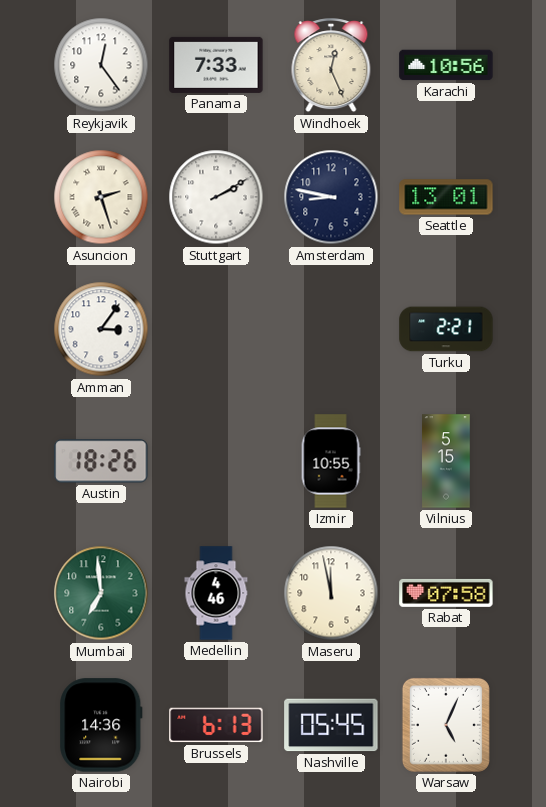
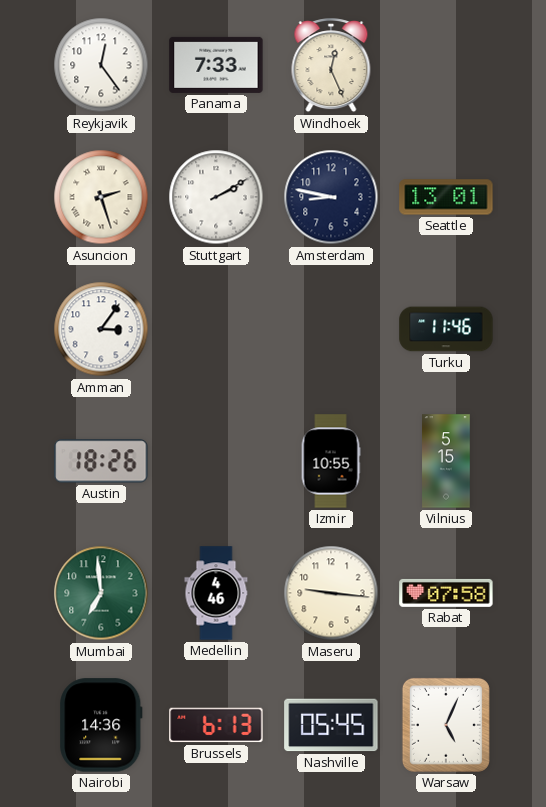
Karachi: 10:56 -> none (446, 65)
Turku: 2:21 -> 11:46 (446, 329)
Maseru: 11:58 -> 9:16 (331, 593)
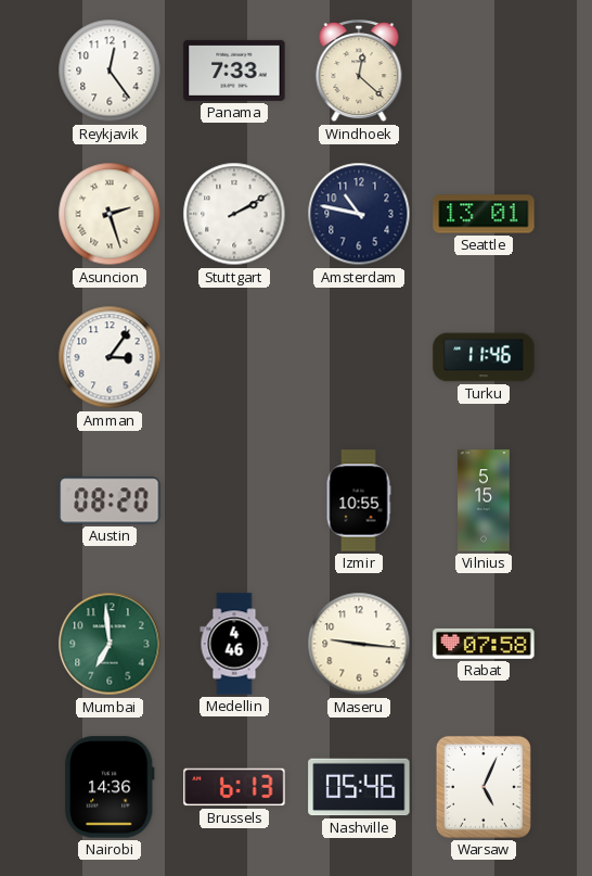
Windhoek: 12:26 -> 12:22 (359, 72)
Amsterdam: 8:47 -> 10:47 (359, 214)
Austin: 18:26 -> 08:20 (110, 500)
Nashville: 05:45 -> 05:46 (359, 787)
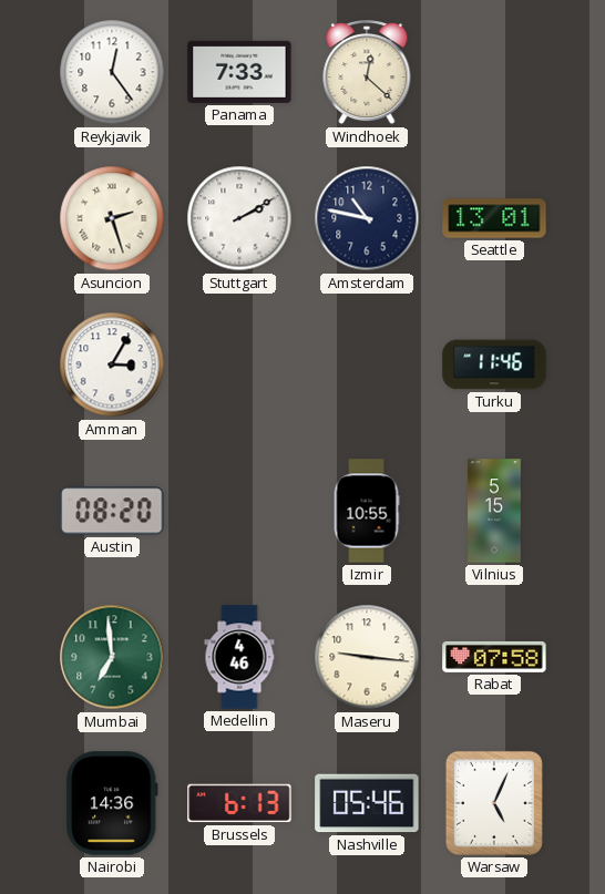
Amman: 3:06 -> 3:05 (112, 364)
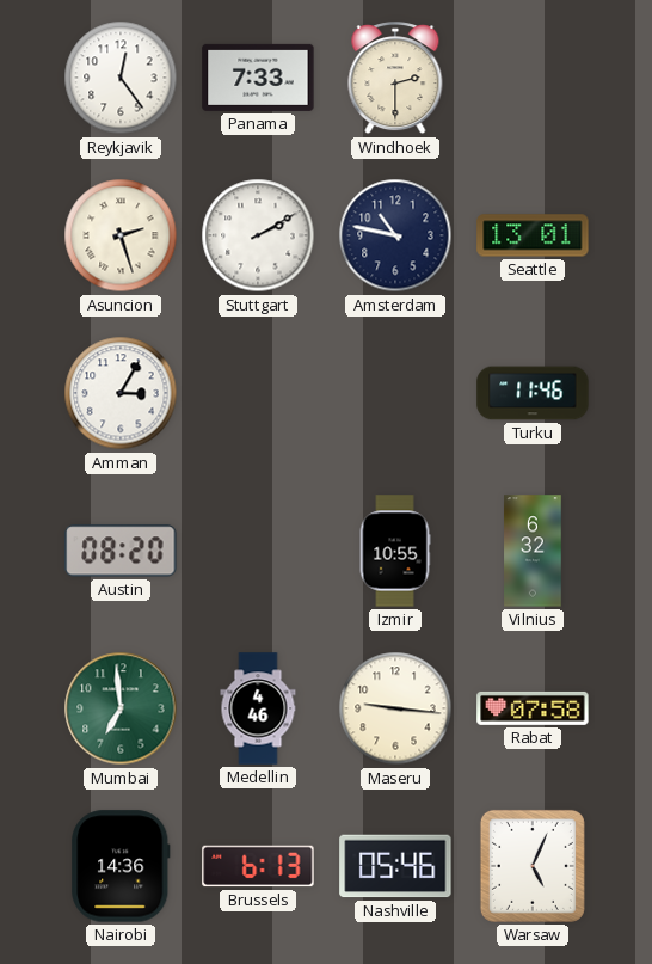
Windhoek: 12:22 -> 2:30 (395, 79)
Vilnius: 5:15 -> 6:32 (533, 551)
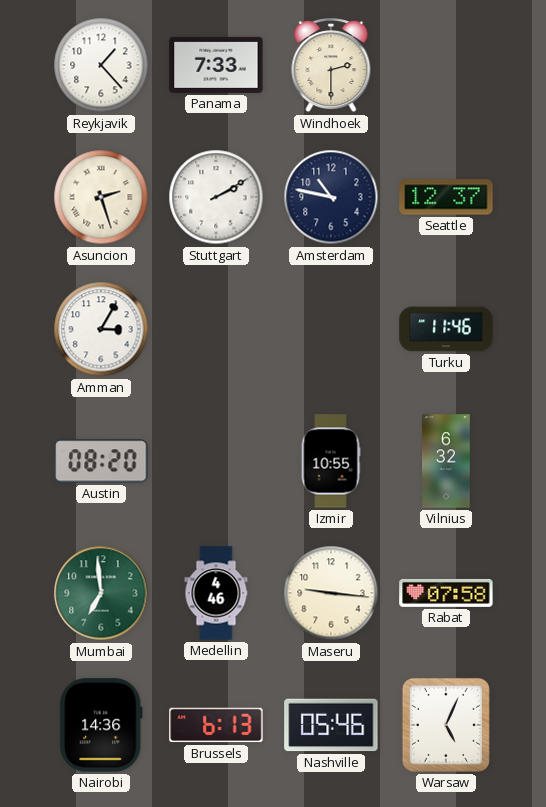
Reykjavik: 12:24 -> 1:23 (101, 65)
Seattle: 13:01 -> 12:37 (446, 197)
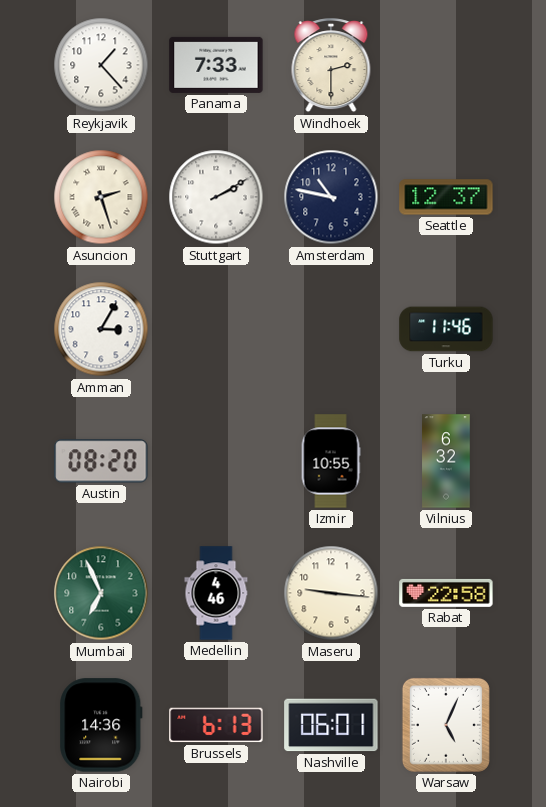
Mumbai: 6:59 -> 6:56 (101, 593)
Rabat: 07:58 -> 22:58 (446, 593)
Nashville: 05:46 -> 06:01 (331, 725)
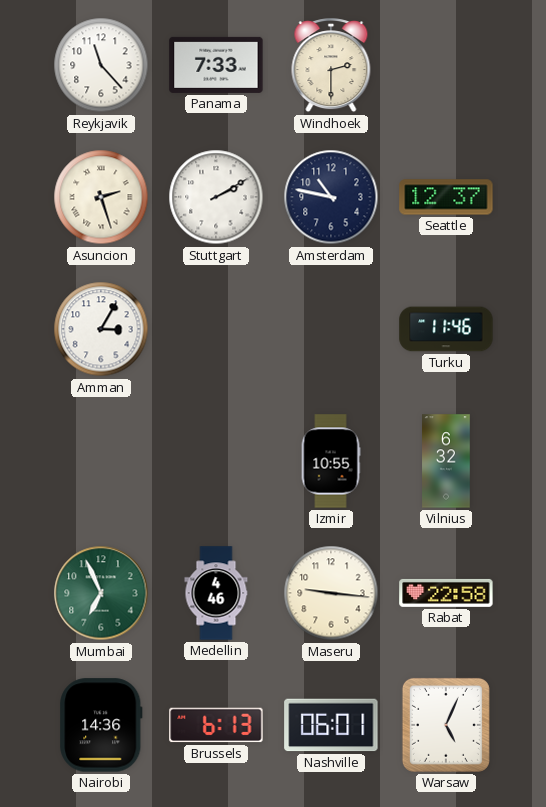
Reykjavik: 1:23 -> 11:23 (101, 65)
Austin: 08:20 -> none (101, 461)
